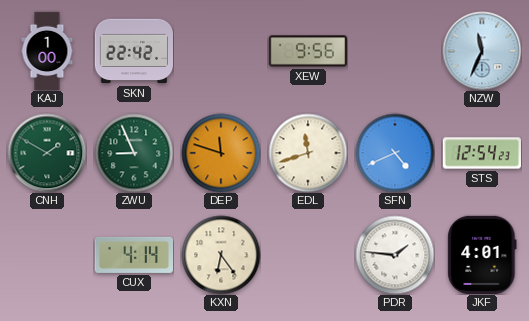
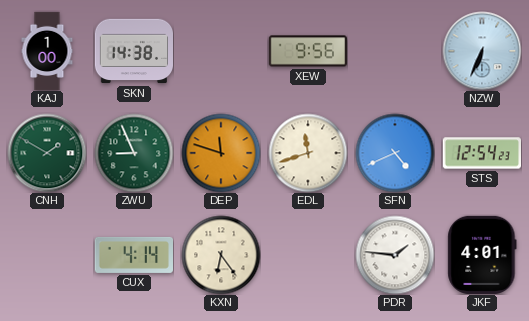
SKN: 22:42 -> 14:38 (133, 51)
NZW: 11:34 -> 6:34 (482, 51)
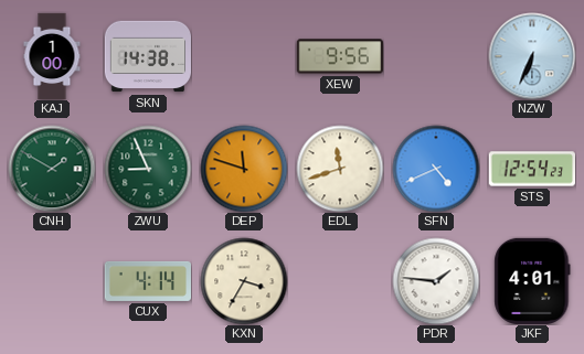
KXN: 6:24 -> 3:35 (244, 281)
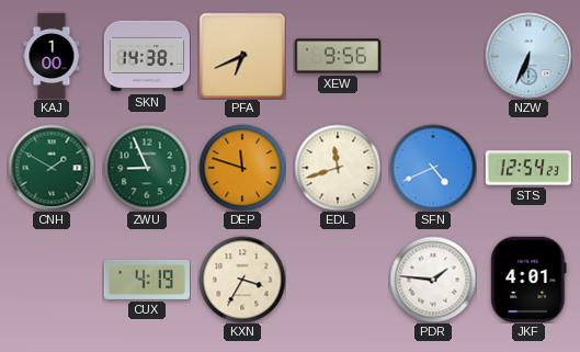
PFA: none -> 6:41 (242, 56)
CUX: 4:14 -> 4:19 (146, 280)
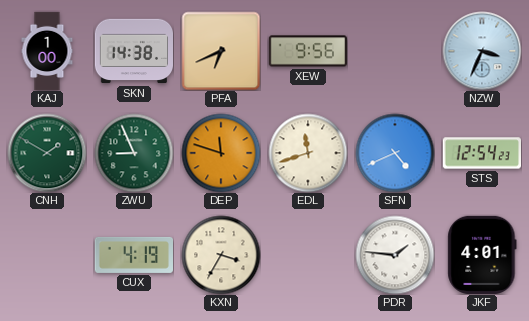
NZW: 6:34 -> 3:34 (482, 51)
